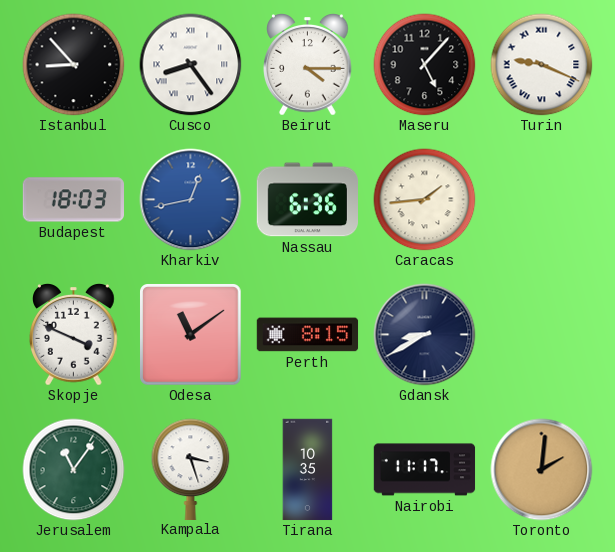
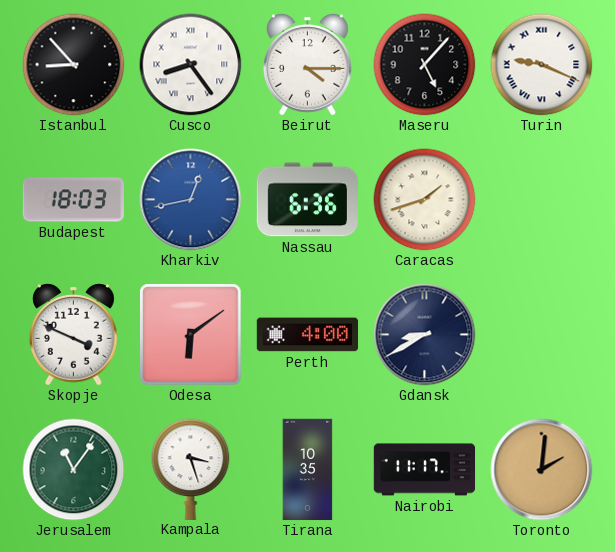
Caracas: 1:44 -> 1:42 (425, 200)
Odesa: 11:09 -> 6:09 (191, 335)
Perth: 8:15 -> 4:00 (308, 335)
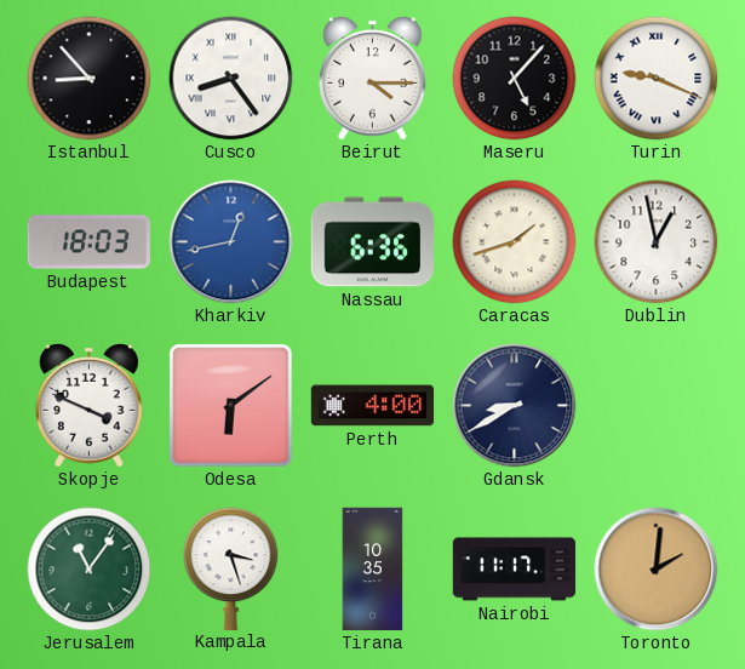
Dublin: none -> 12:58 (657, 242)
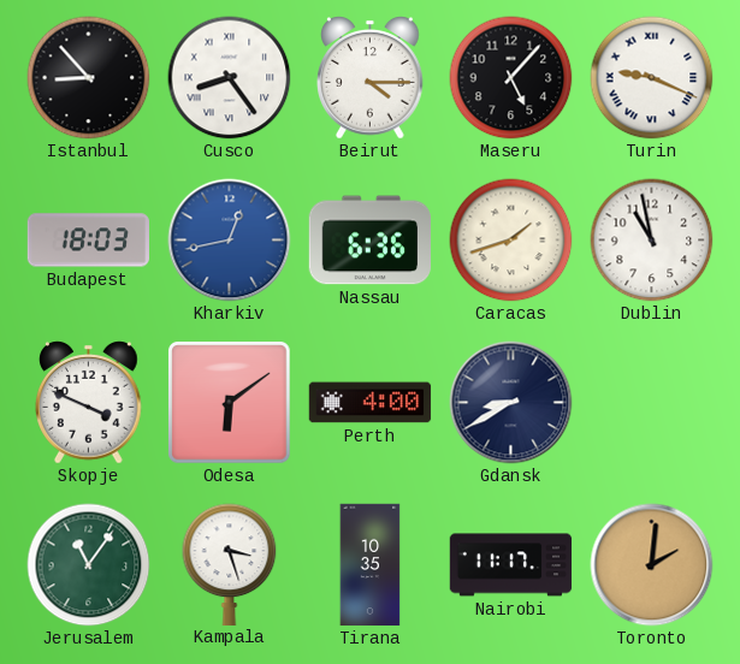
Dublin: 12:58 -> 10:58 (652, 241)
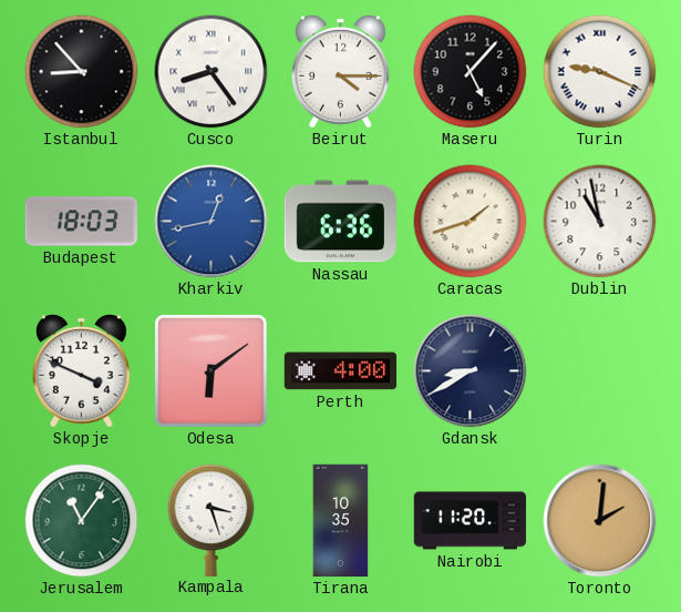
Nairobi: 11:17 -> 11:20 (471, 521)
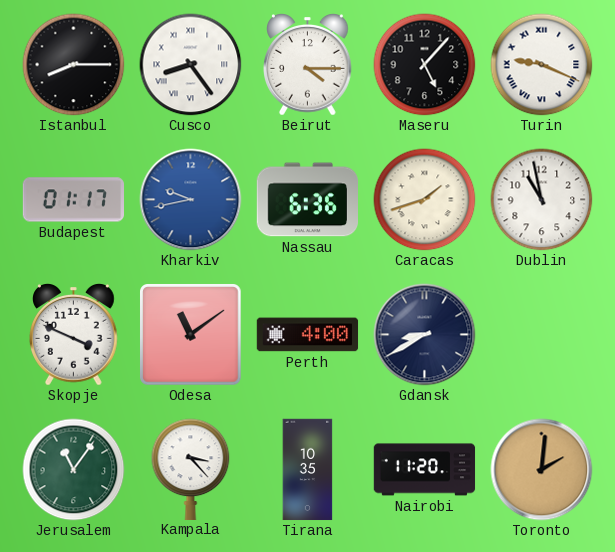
Istanbul: 8:53 -> 8:15 (74, 65)
Budapest: 18:03 -> 01:17 (73, 200)
Kharkiv: 12:43 -> 9:43 (191, 200)
Odesa: 6:09 -> 11:09 (191, 335)
Kampala: 3:27 -> 3:23 (191, 469)
